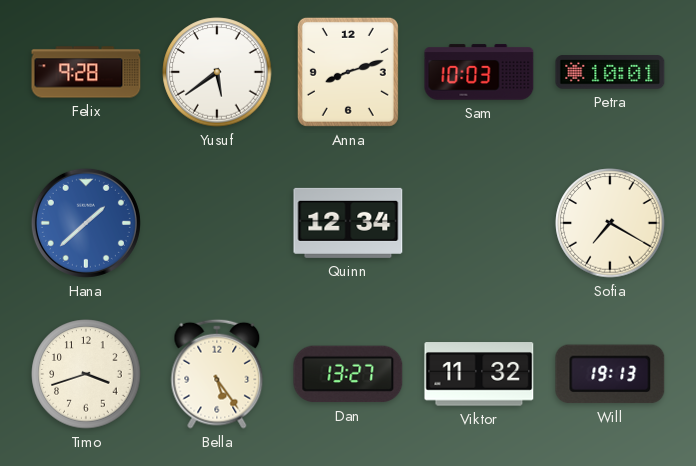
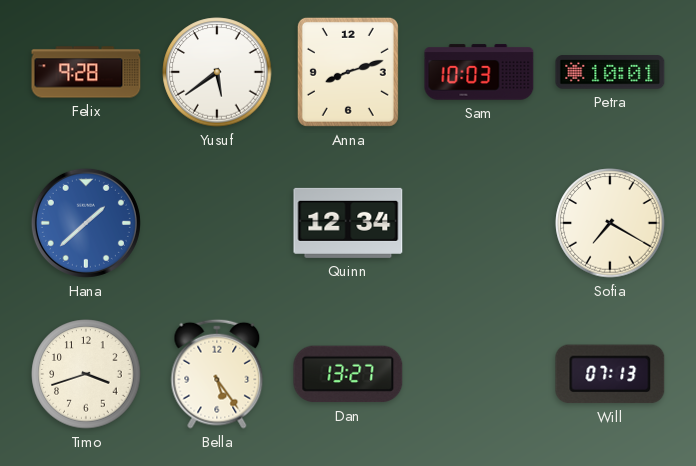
Viktor: 11:32 -> none (479, 374)
Will: 19:13 -> 07:13 (610, 374)
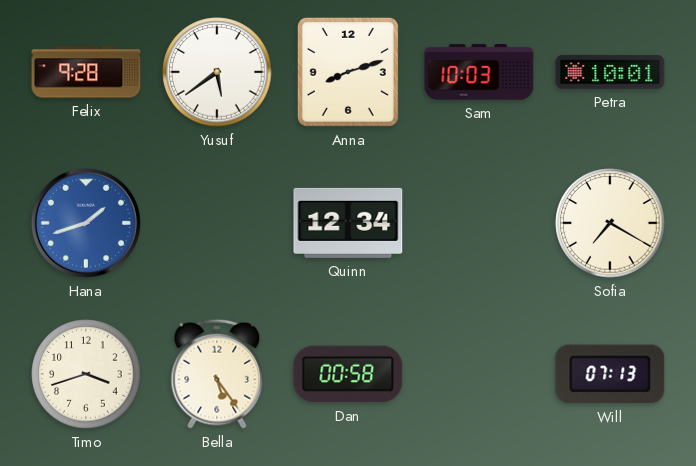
Hana: 1:38 -> 1:42 (86, 223)
Dan: 13:27 -> 00:58 (348, 374)
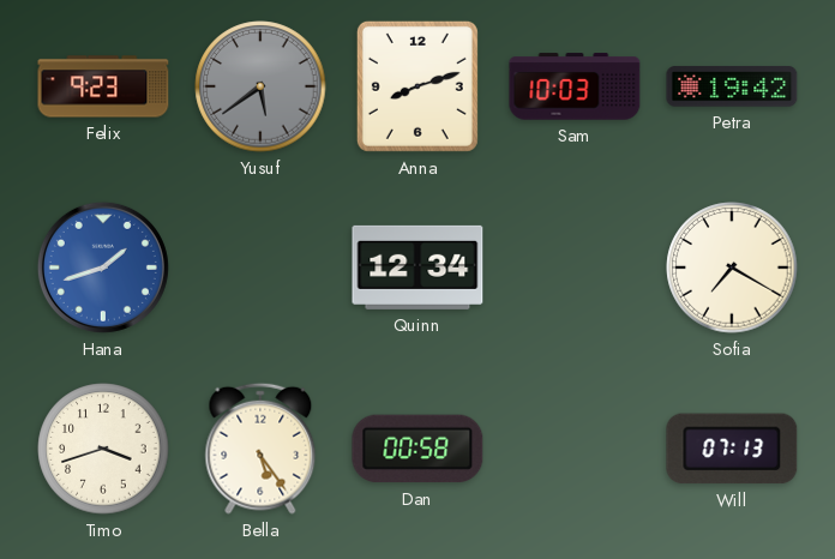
Felix: 9:28 -> 9:23 (103, 86)
Yusuf dial: white -> grey (260, 86)
Petra: 10:01 -> 19:42 (732, 86)
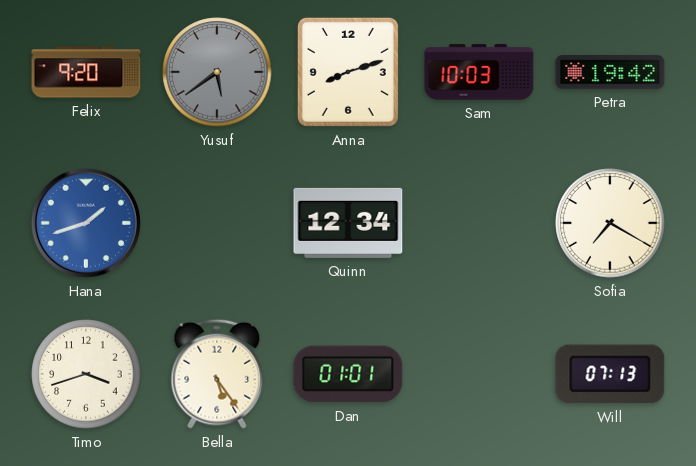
Felix: 9:23 -> 9:20 (86, 72)
Dan: 00:58 -> 01:01 (348, 374)
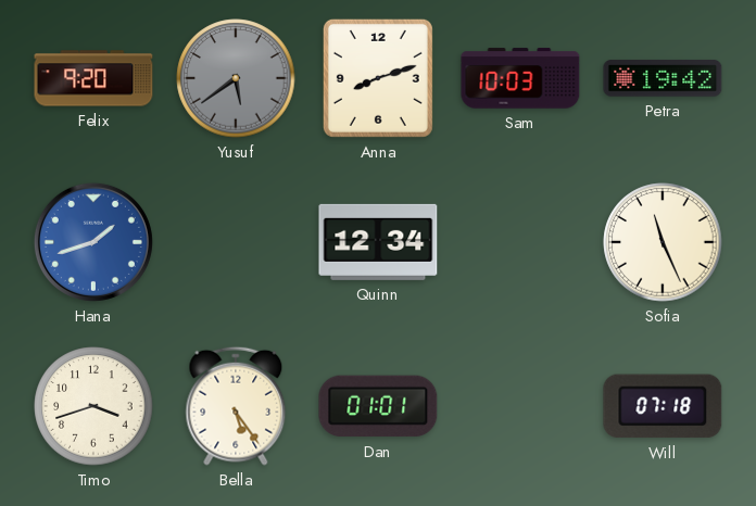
Sofia: 7:20 -> 11:26 (663, 242)
Will: 07:13 -> 07:18 (663, 406)
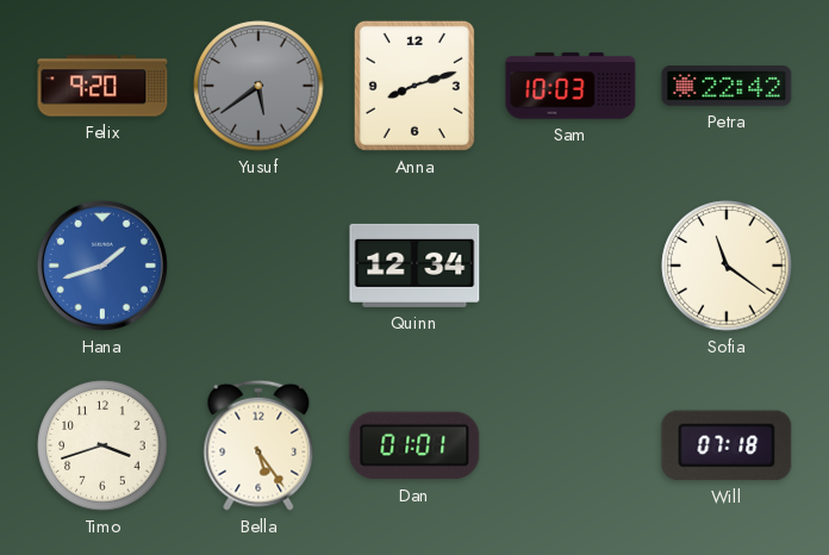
Petra: 19:42 -> 22:42 (727, 86)
Sofia: 11:26 -> 11:21 (727, 266)
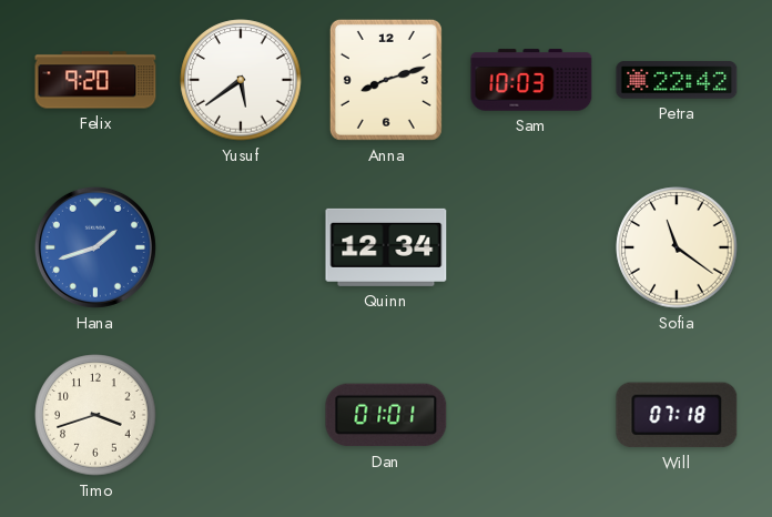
Yusuf dial: grey -> white (241, 80)
Bella: 5:24 -> none (258, 445)
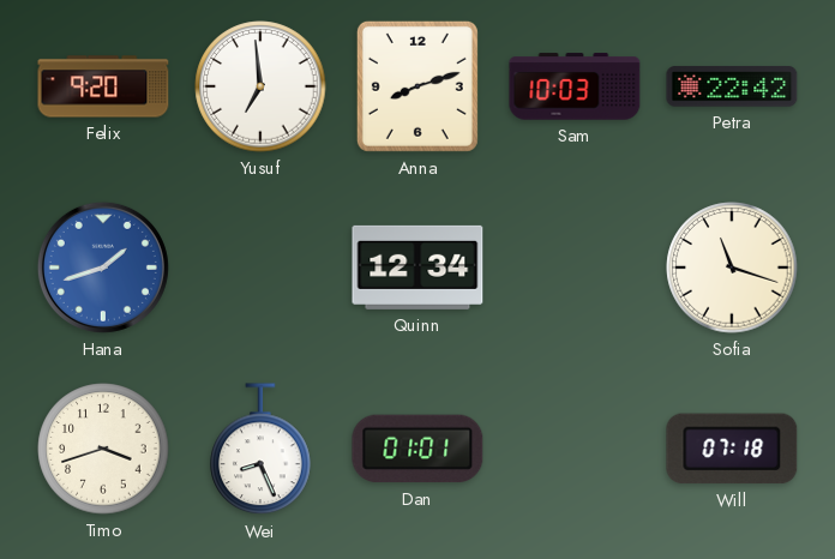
Yusuf: 5:39 -> 6:59 (260, 86)
Sofia: 11:21 -> 11:18 (732, 268)
Wei: none -> 8:26 (260, 450)
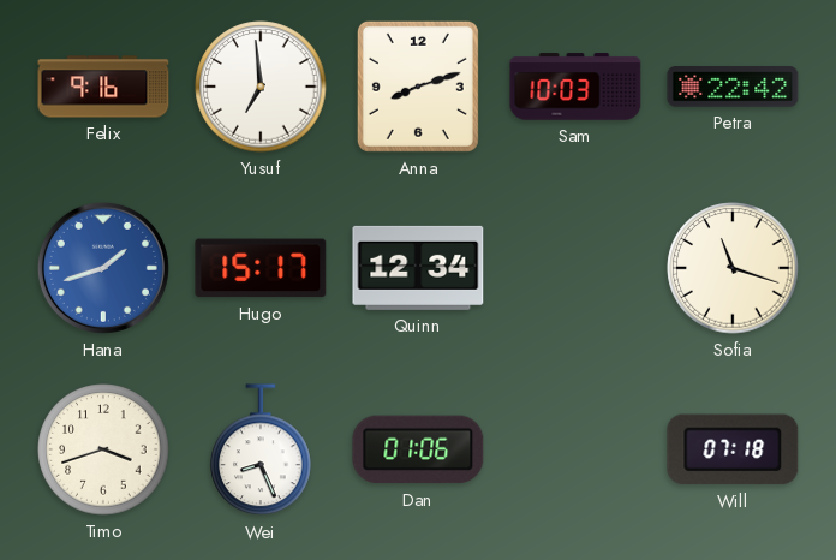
Felix: 9:20 -> 9:16 (103, 87)
Hugo: none -> 15:17 (261, 268)
Dan: 01:01 -> 01:06 (418, 449)
